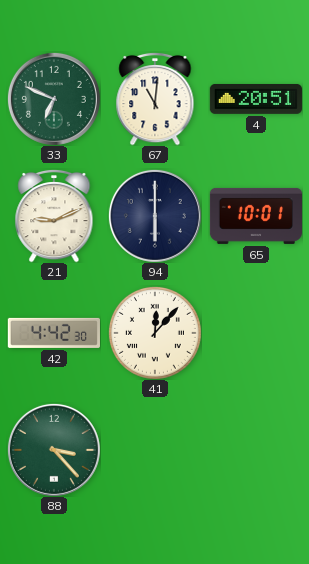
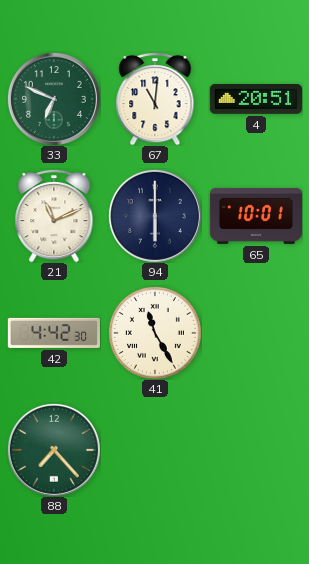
21: 9:11 -> 11:11 (54, 216)
41: 12:07 -> 11:25 (155, 333)
88: 3:23 -> 7:23 (54, 450)
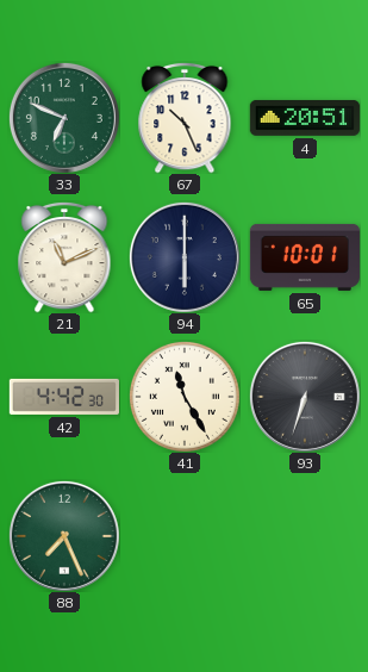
67: 11:01 -> 10:26 (185, 118)
93: none -> 6:33 (305, 397)
88: 7:23 -> 7:26 (64, 536)
